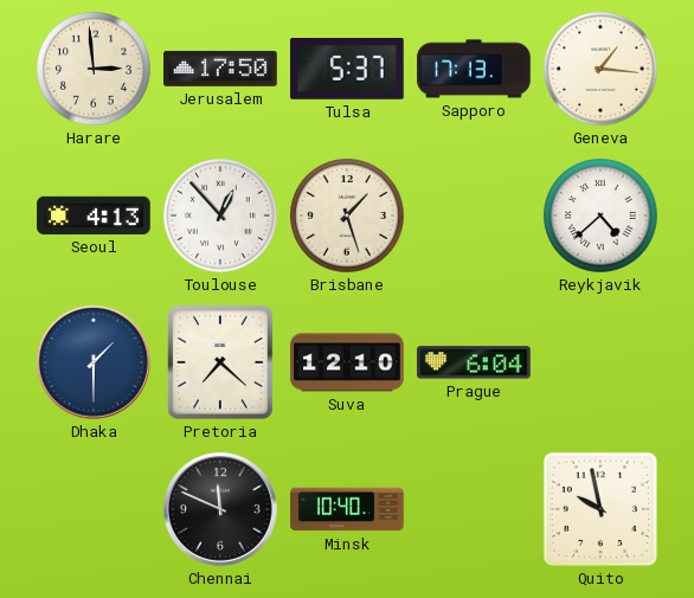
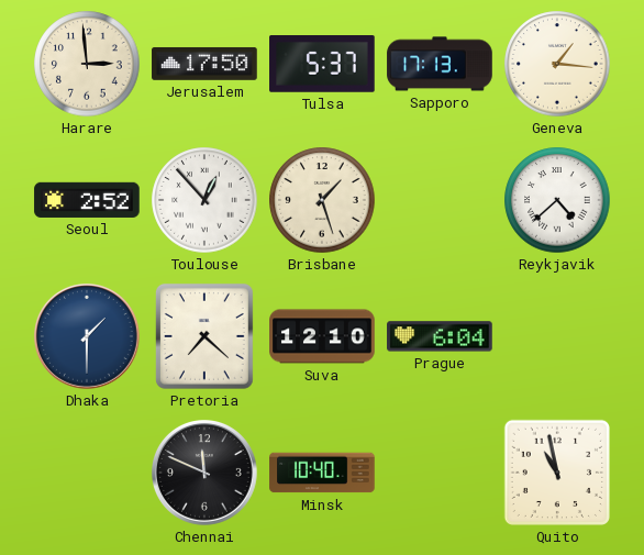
Seoul: 4:13 -> 2:52 (87, 200)
Quito: 9:58 -> 10:58 (557, 473)
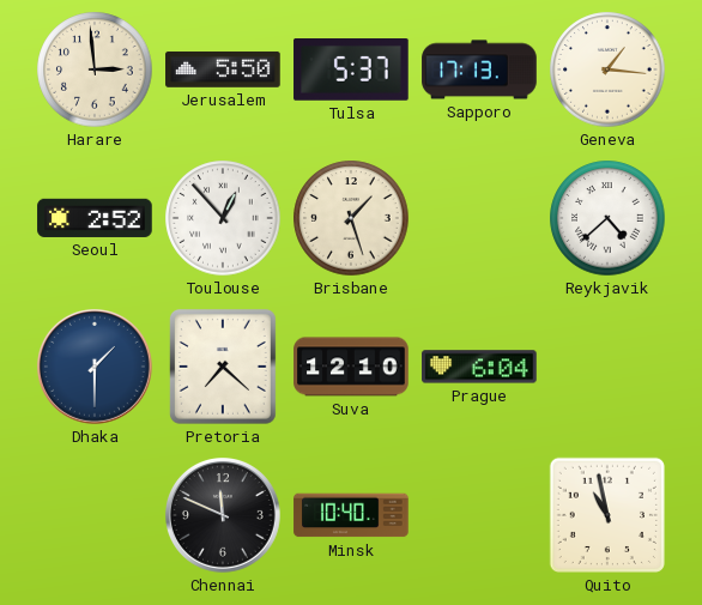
Jerusalem: 17:50 -> 5:50 (223, 69)
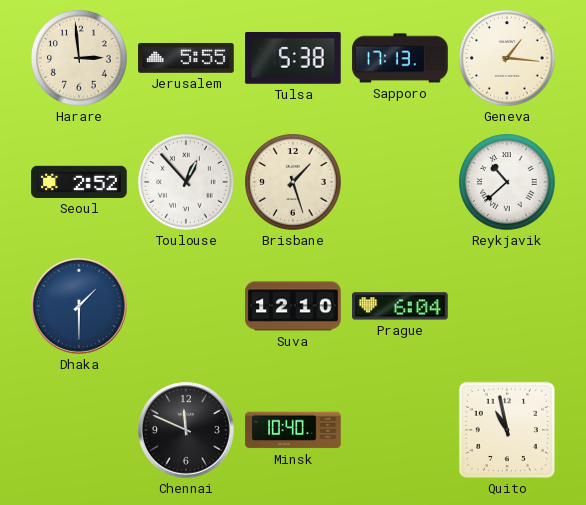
Jerusalem: 5:50 -> 5:55 (186, 58)
Tulsa: 5:37 -> 5:38 (293, 59)
Reykjavik: 4:38 -> 10:38 (507, 182)
Pretoria: 7:22 -> none (223, 367)
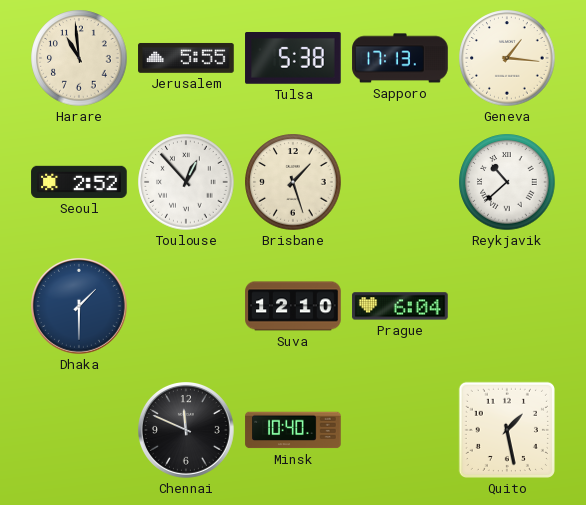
Harare: 2:59 -> 10:59 (79, 58)
Quito: 10:58 -> 1:28 (507, 430)
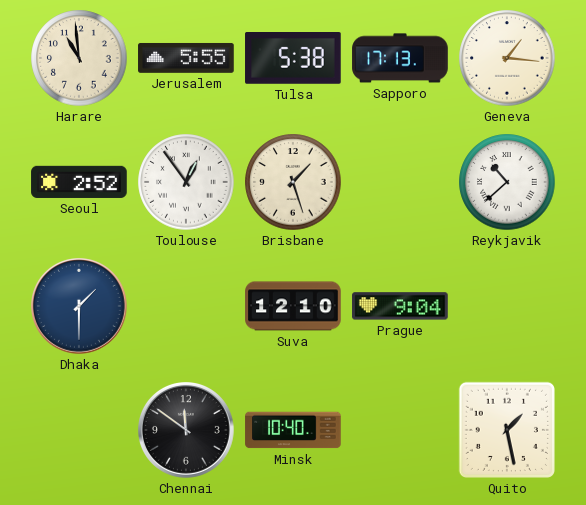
Toulouse: 12:53 -> 12:54 (186, 182)
Prague: 6:04 -> 9:04 (400, 306)
Chennai: 11:49 -> 11:51 (187, 431)
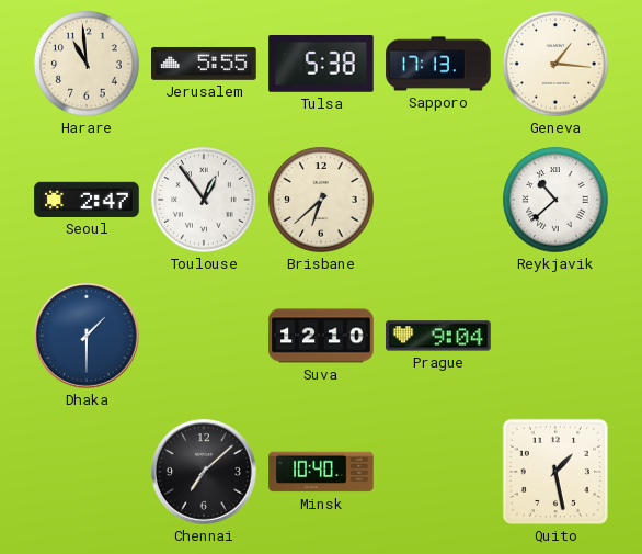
Seoul: 2:52 -> 2:47 (87, 200)
Brisbane: 1:27 -> 6:38 (321, 200)
Chennai: 11:51 -> 7:08 (205, 473)
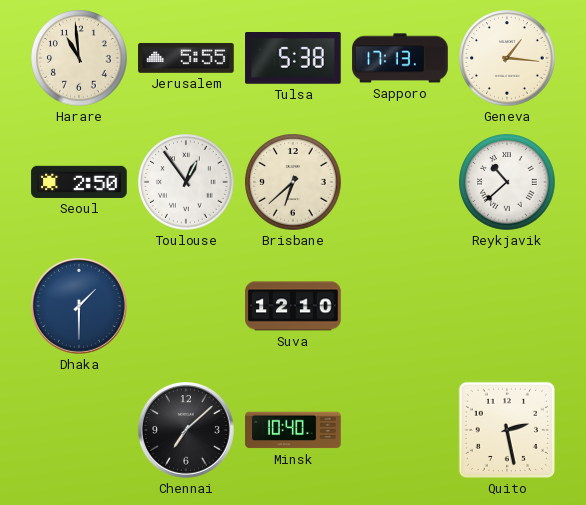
Seoul: 2:47 -> 2:50 (79, 182)
Prague: 9:04 -> none (438, 336)
Quito: 1:28 -> 2:28 (507, 430)
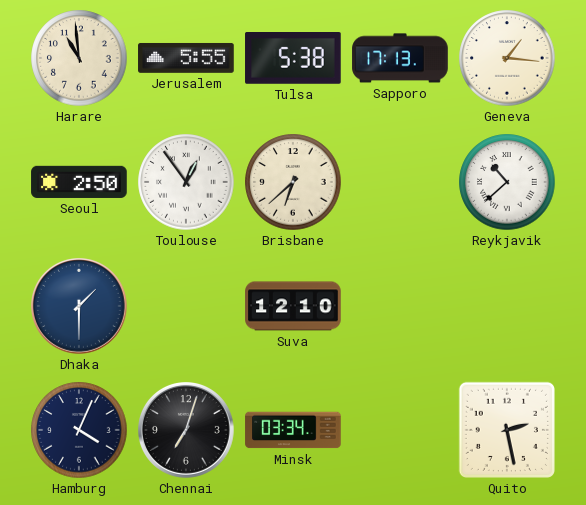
Hamburg: none -> 4:04 (79, 430)
Chennai: 7:08 -> 7:03 (187, 431)
Minsk: 10:40 -> 03:34 (293, 430)
